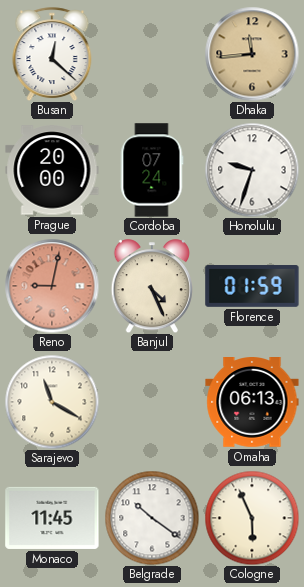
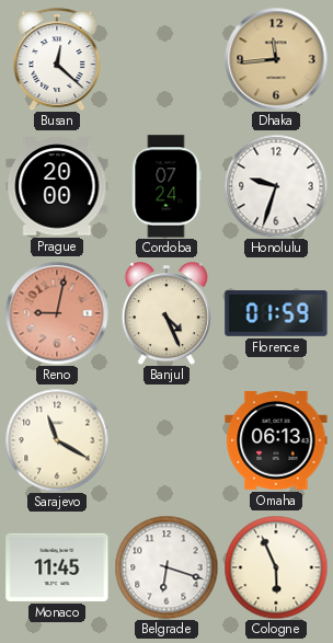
Belgrade: 10:21 -> 6:18 (166, 567)
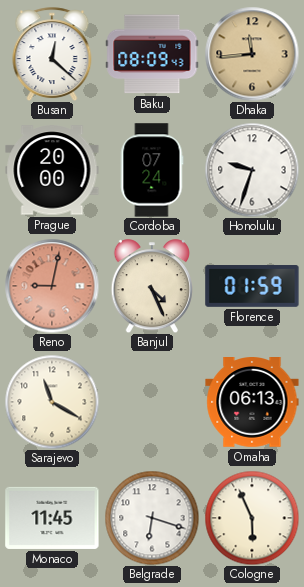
Baku: none -> 08:09 (152, 54)
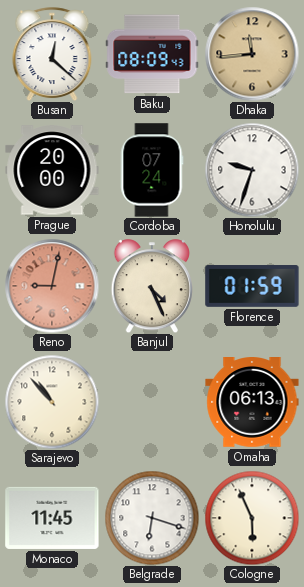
Sarajevo: 11:20 -> 10:53 (52, 402)
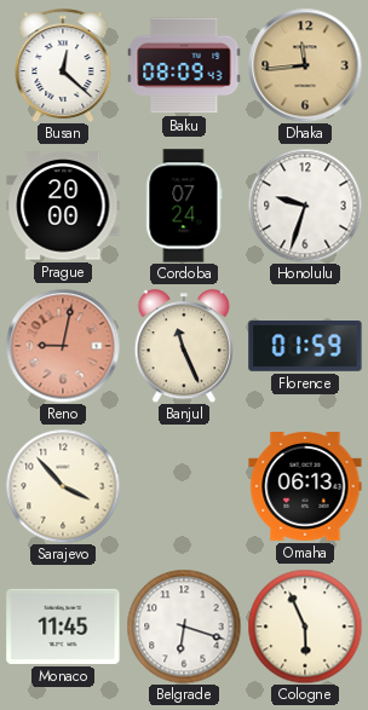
Banjul: 4:26 -> 11:26 (184, 346)
Sarajevo: 10:53 -> 3:53 (63, 486)
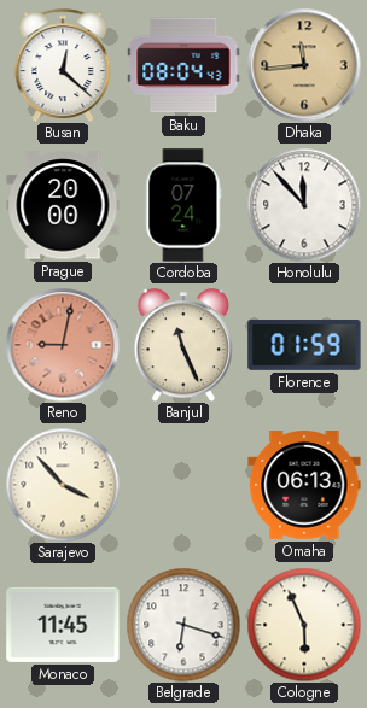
Baku: 08:09 -> 08:04 (183, 65)
Honolulu: 9:33 -> 11:53 (304, 205)
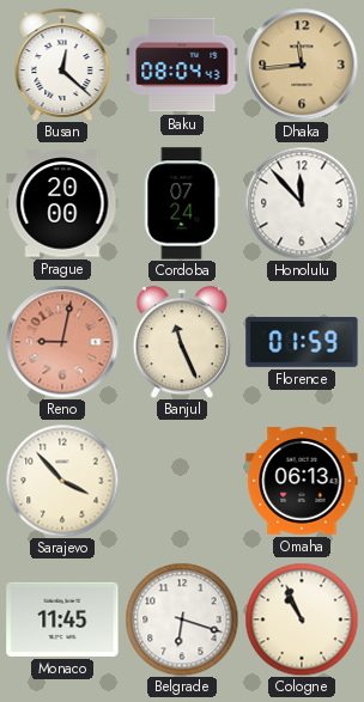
Cologne: 5:56 -> 10:56 (302, 619)
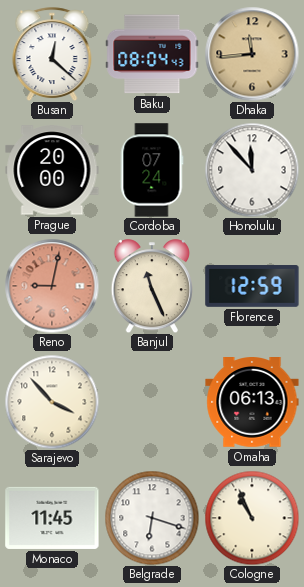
Florence: 01:59 -> 12:59 (252, 287)
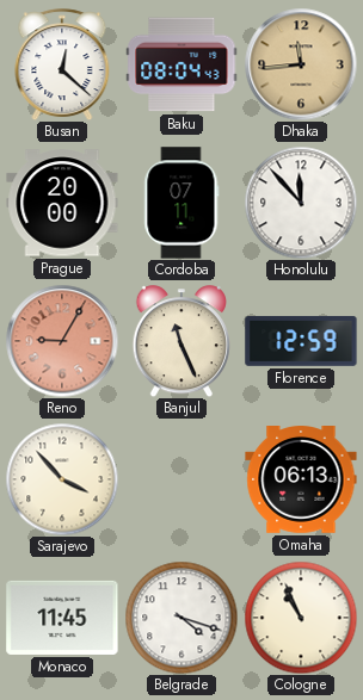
Cordoba: 07:24 -> 07:11 (181, 203)
Reno: 9:02 -> 9:05 (62, 341)
Belgrade: 6:18 -> 4:18 (181, 618)
